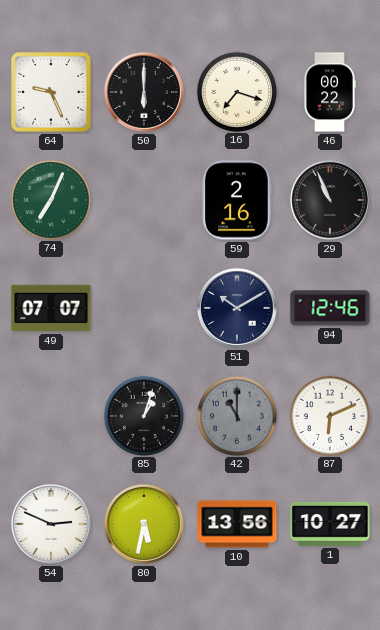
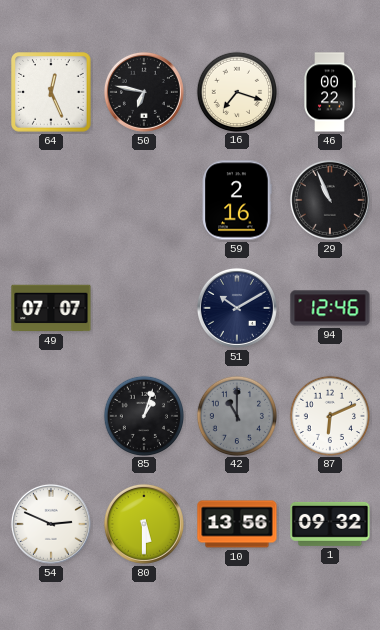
64: 9:26 -> 12:26 (51, 92)
50: 6:00 -> 6:47 (144, 92)
74: 7:04 -> none (50, 199)
80: 5:32 -> 5:30 (144, 524)
1: 10:27 -> 09:32 (330, 524)
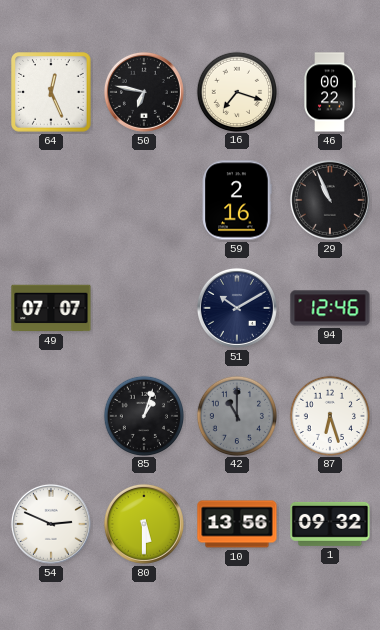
87: 6:11 -> 6:27 (329, 415)
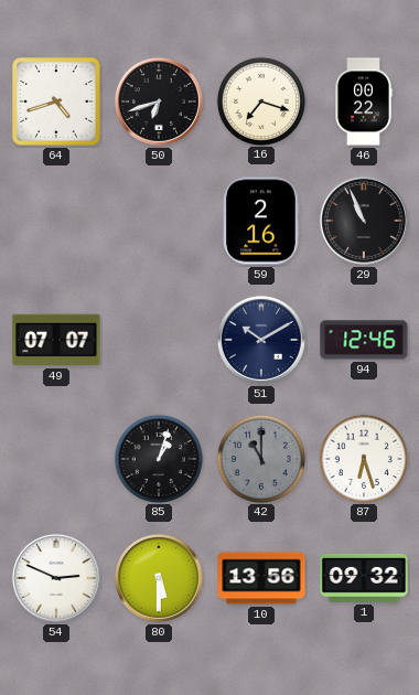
64: 12:26 -> 4:42 (56, 101)
50: 6:47 -> 6:42 (159, 101)
